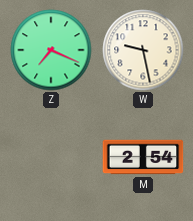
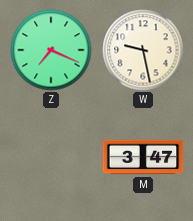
M: 2:54 -> 3:47 (143, 157)
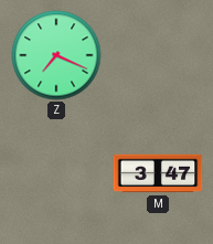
W: 9:28 -> none (143, 50)
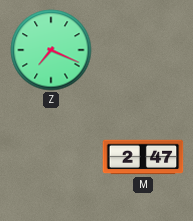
M: 3:47 -> 2:47 (143, 157)
